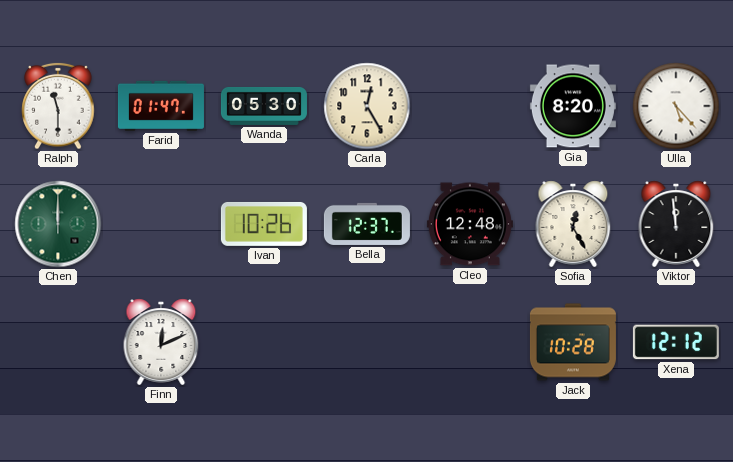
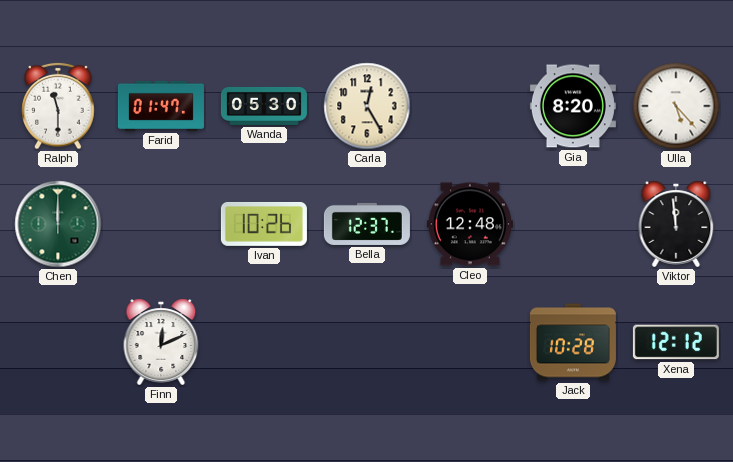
Sofia: 12:25 -> none (573, 224)
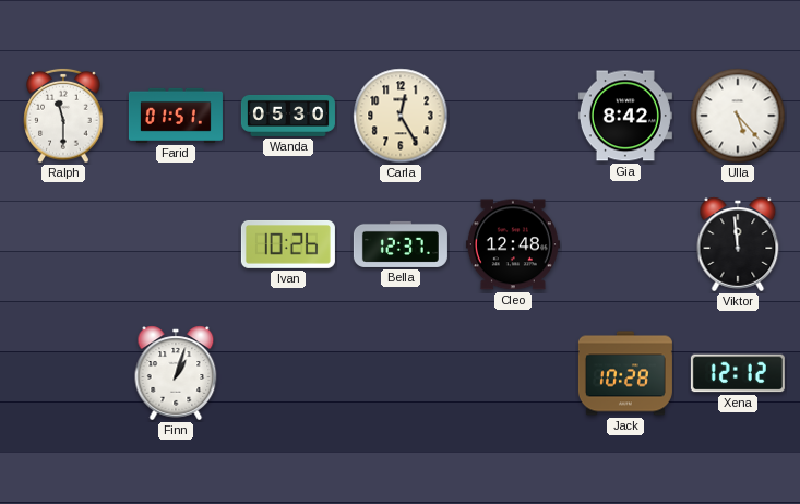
Farid: 01:47 -> 01:51 (176, 116)
Gia: 8:20 -> 8:42 (625, 116)
Chen: 12:00 -> none (58, 224)
Finn: 12:11 -> 1:03 (176, 373)
